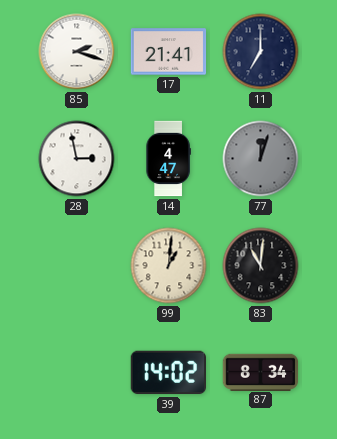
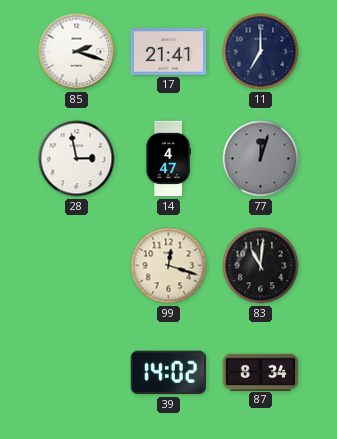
99: 1:01 -> 12:18 (169, 266)
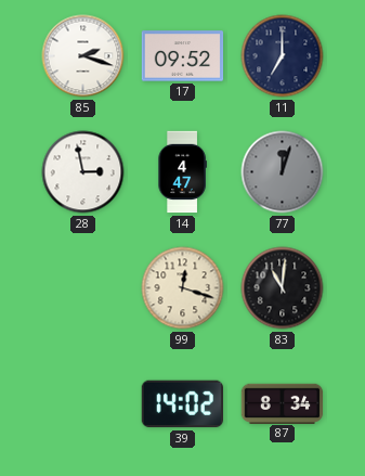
17: 21:41 -> 09:52 (183, 56)
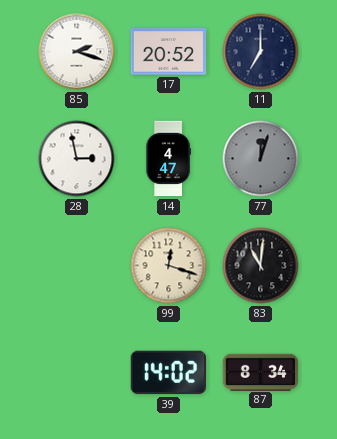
17: 09:52 -> 20:52 (169, 52)
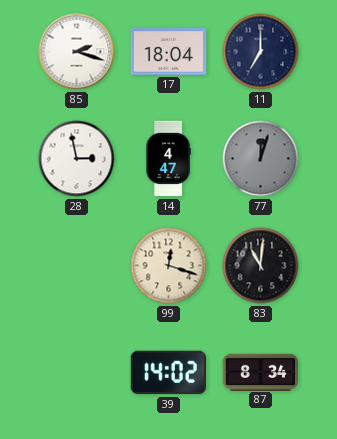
17: 20:52 -> 18:04 (169, 52)
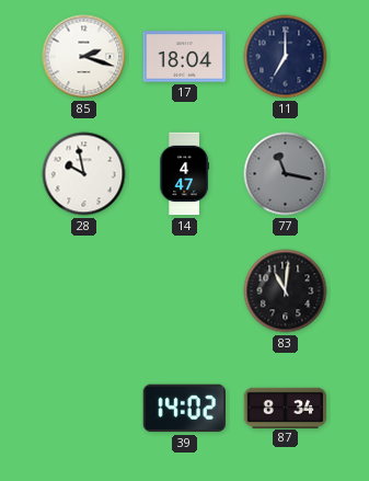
28: 2:58 -> 9:58 (84, 174)
77: 12:03 -> 11:17 (286, 174)
99: 12:18 -> none (169, 266)
